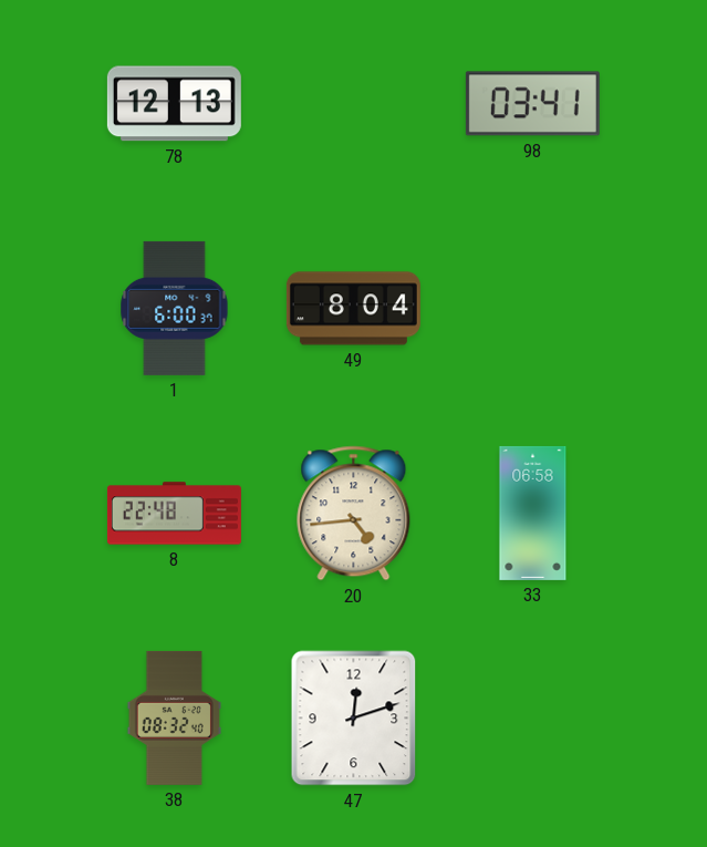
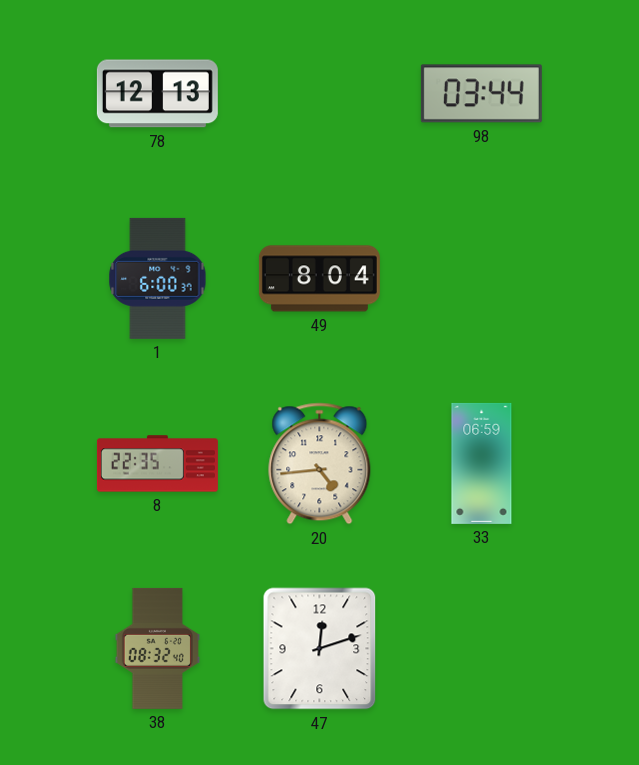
98: 03:41 -> 03:44 (481, 94)
8: 22:48 -> 22:35 (157, 464)
33: 06:58 -> 06:59 (482, 463)
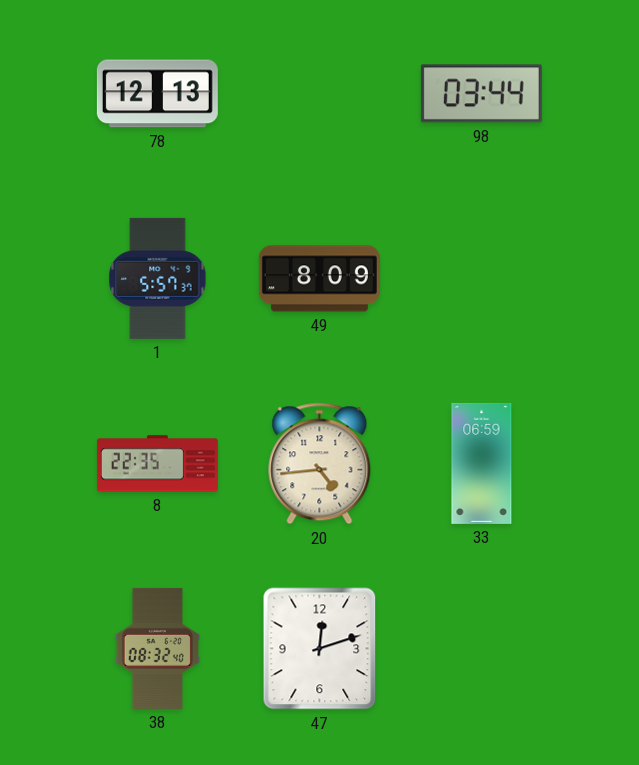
1: 6:00 -> 5:57 (158, 278)
49: 8:04 -> 8:09 (319, 279)
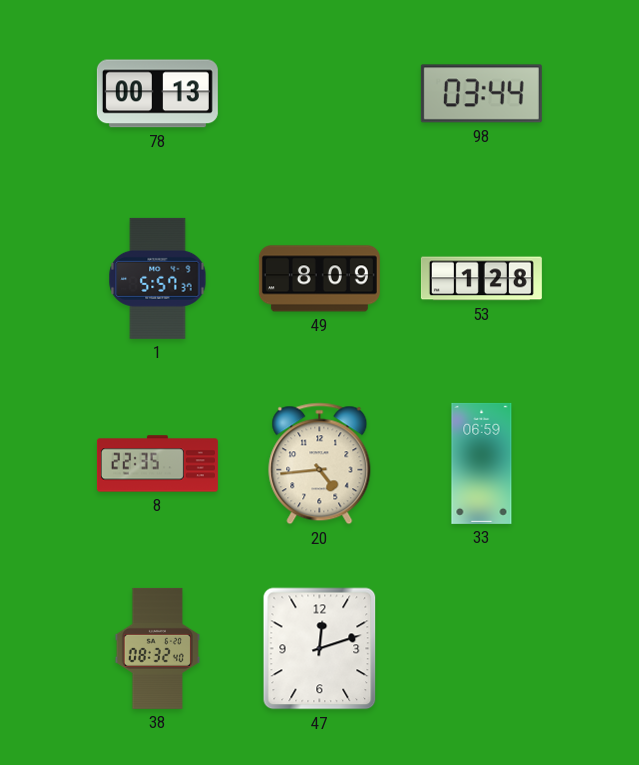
78: 12:13 -> 00:13 (157, 94)
53: none -> 1:28 (481, 279)
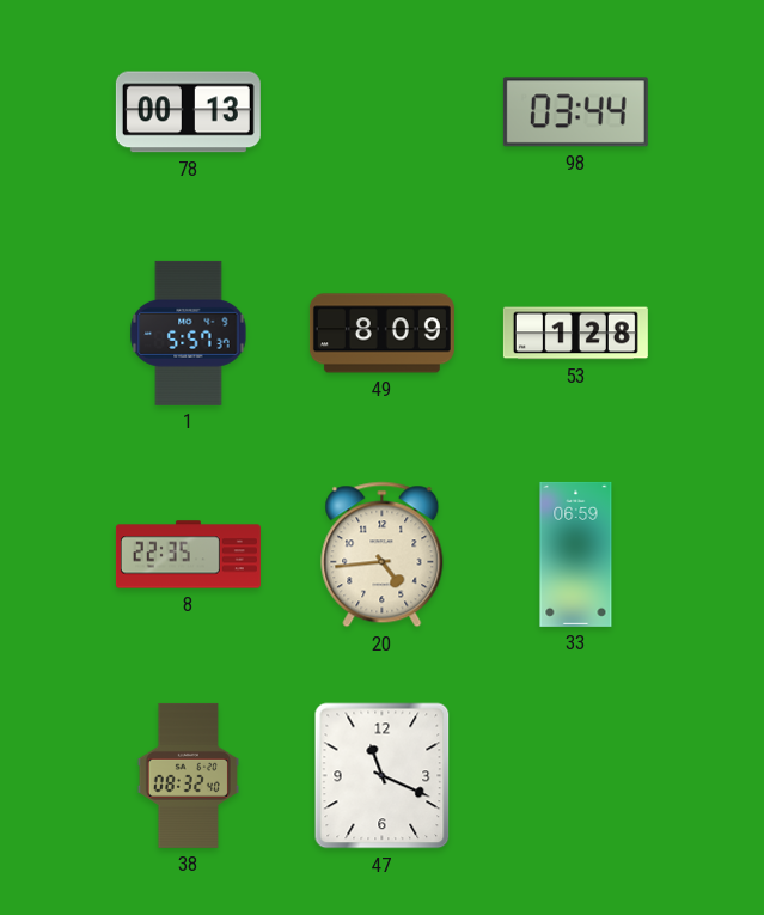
47: 12:12 -> 11:19 (383, 776)
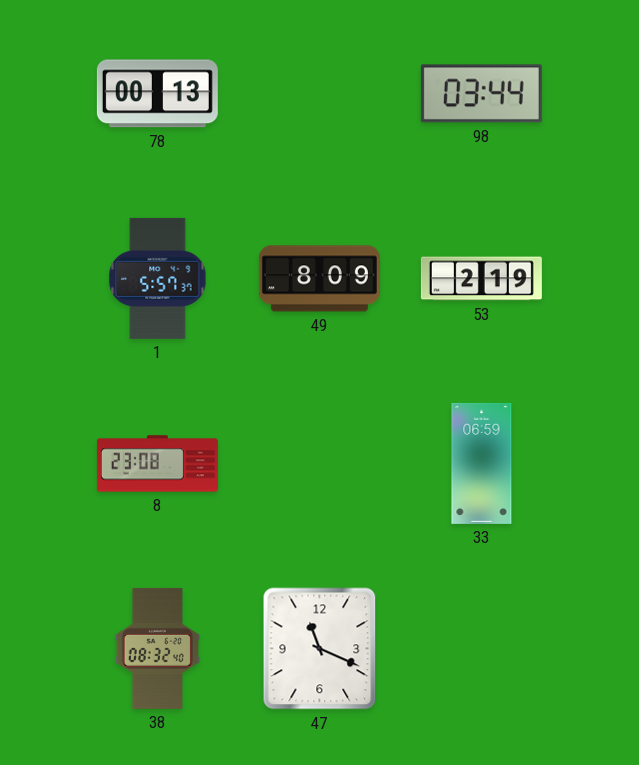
53: 1:28 -> 2:19 (481, 279)
8: 22:35 -> 23:08 (157, 464)
20: 4:44 -> none (383, 555)
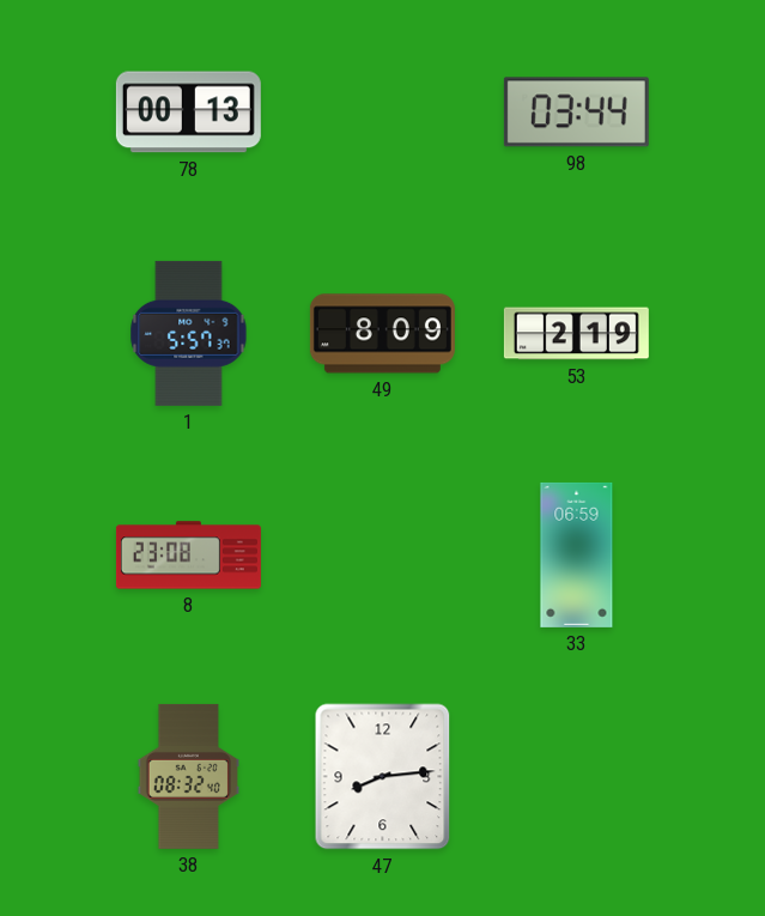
47: 11:19 -> 8:14 (383, 777)
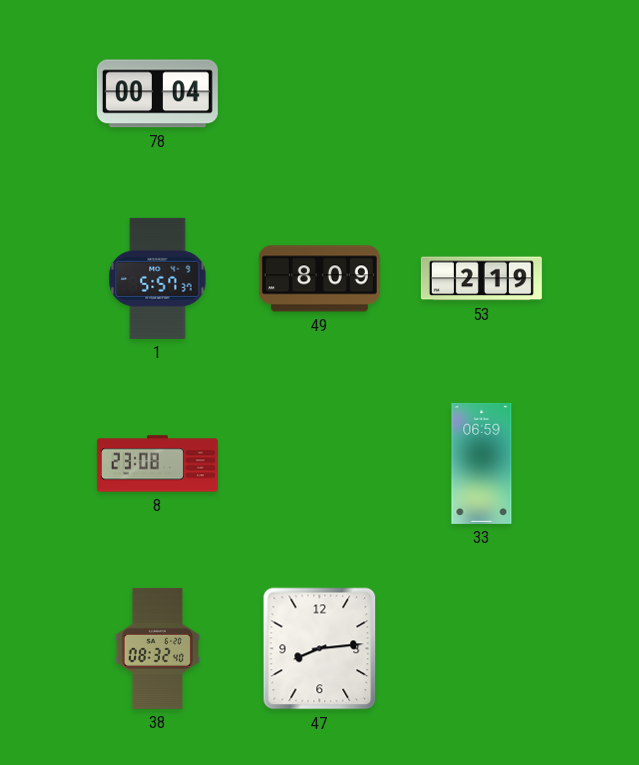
78: 00:13 -> 00:04 (157, 94)
98: 03:44 -> none (576, 113)
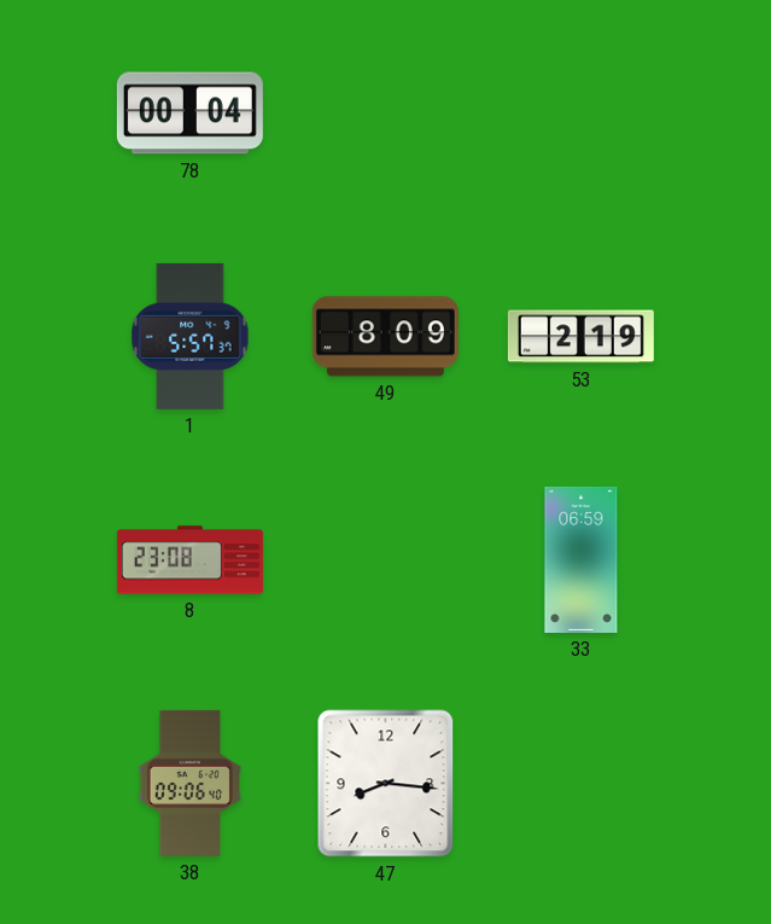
38: 08:32 -> 09:06 (189, 783)
47: 8:14 -> 8:16 (386, 784)
